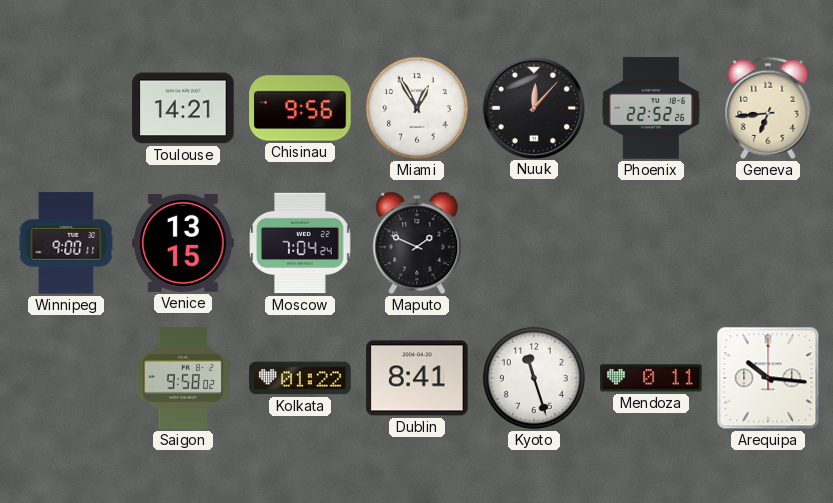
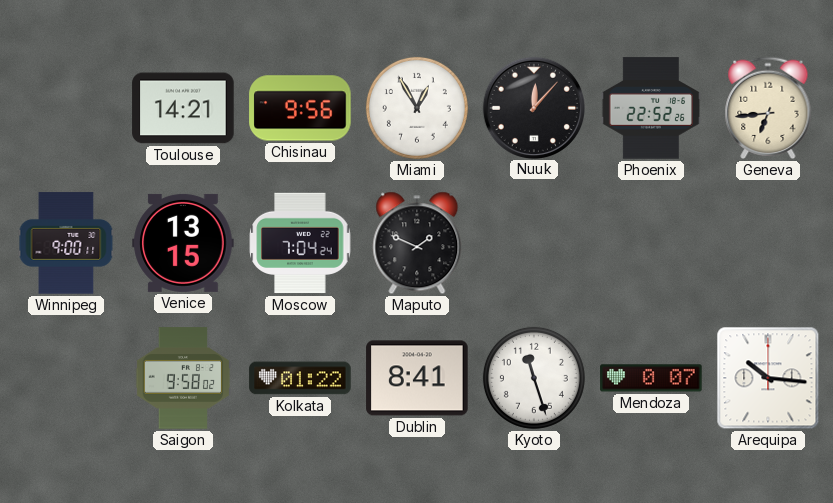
Mendoza: 0:11 -> 0:07 (651, 378)
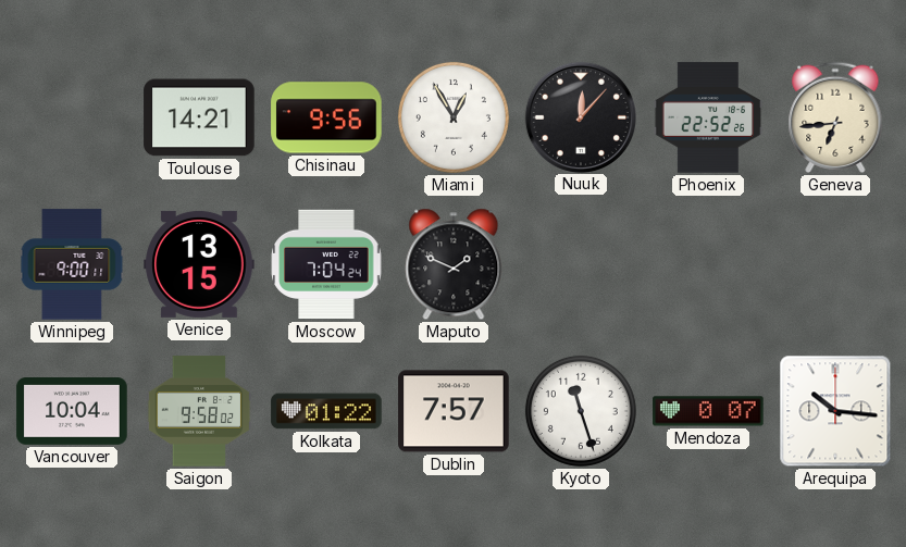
Vancouver: none -> 10:04 (72, 412)
Dublin: 8:41 -> 7:57 (454, 411)
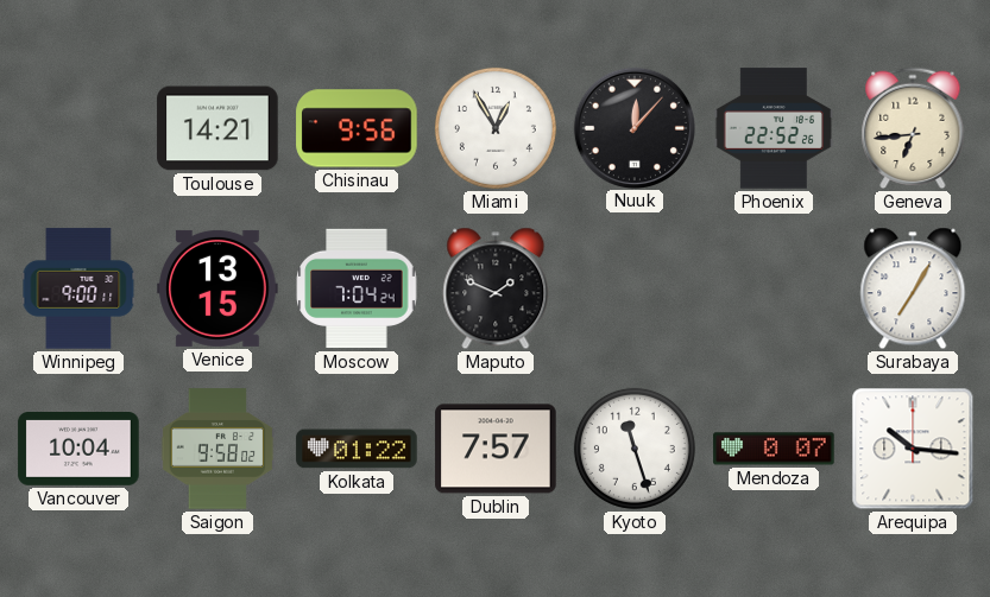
Surabaya: none -> 7:05 (913, 288)
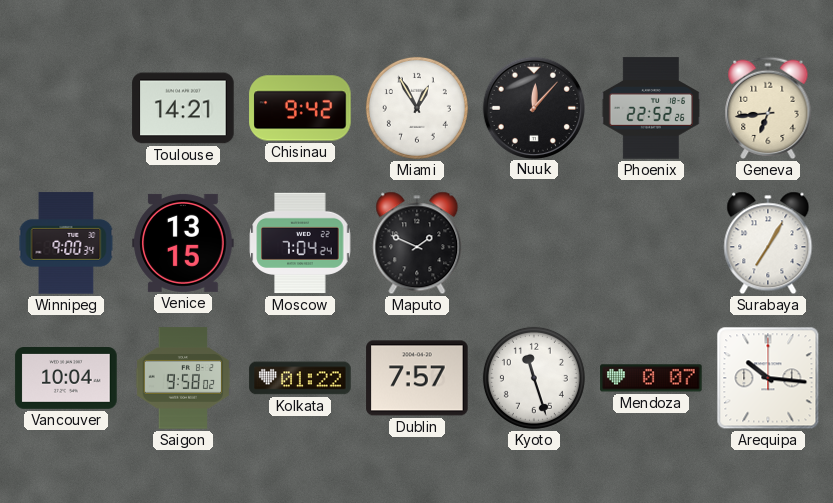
Chisinau: 9:56 -> 9:42 (300, 108)
Winnipeg: 9:00:11 -> 9:00:34 (66, 243)
